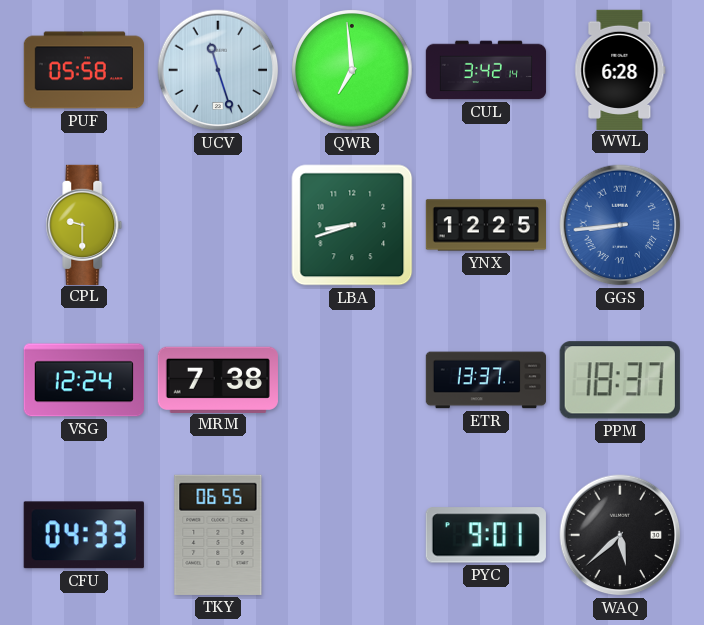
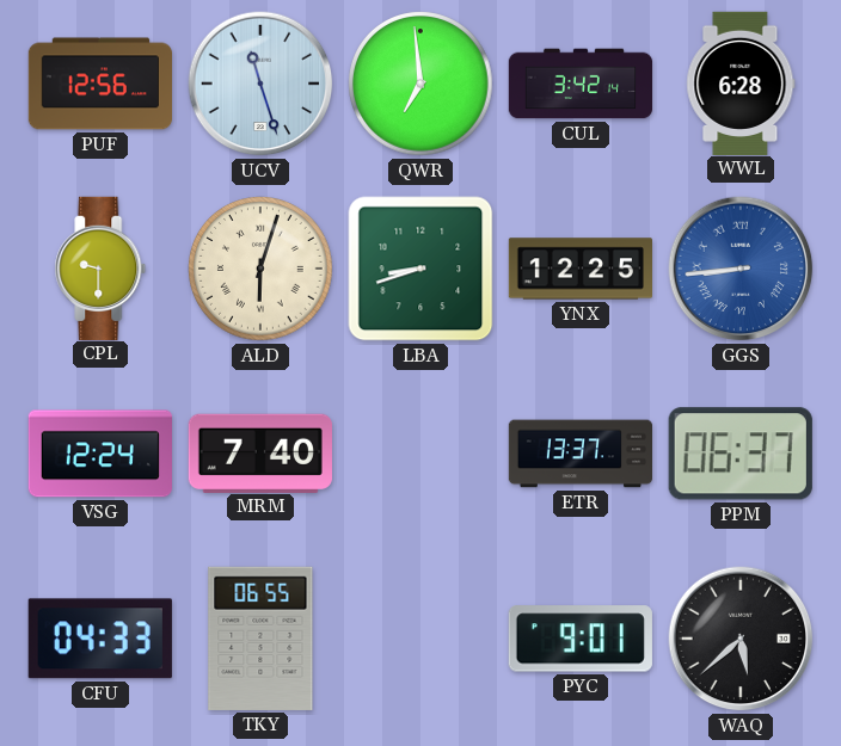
PUF: 05:58 -> 12:56 (99, 84)
ALD: none -> 6:03 (260, 269)
MRM: 7:38 -> 7:40 (260, 452)
PPM: 18:37 -> 06:37 (741, 454)
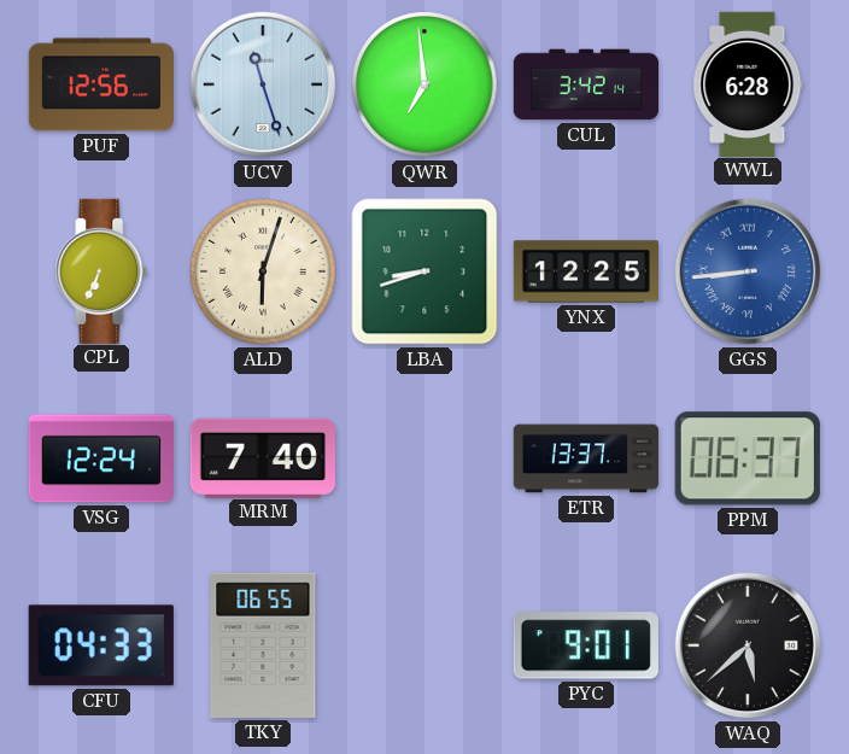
CPL: 9:30 -> 6:34 (101, 270)
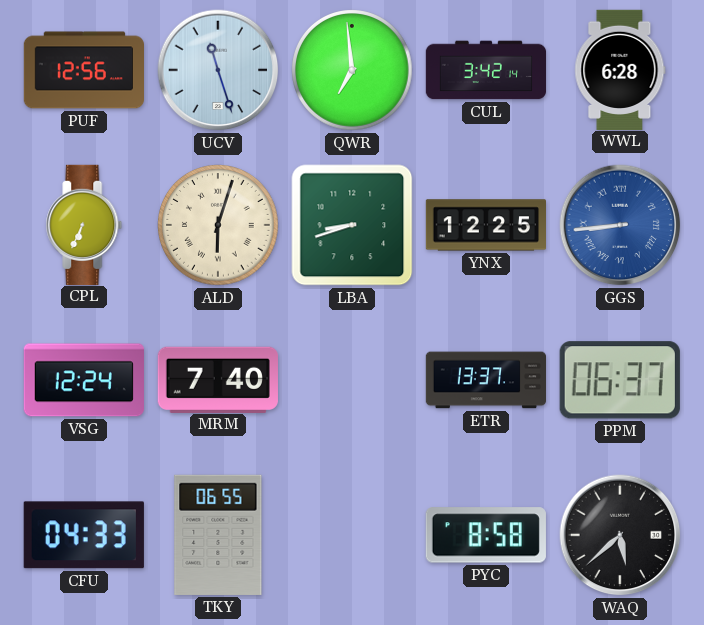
PYC: 9:01 -> 8:58 (486, 535)
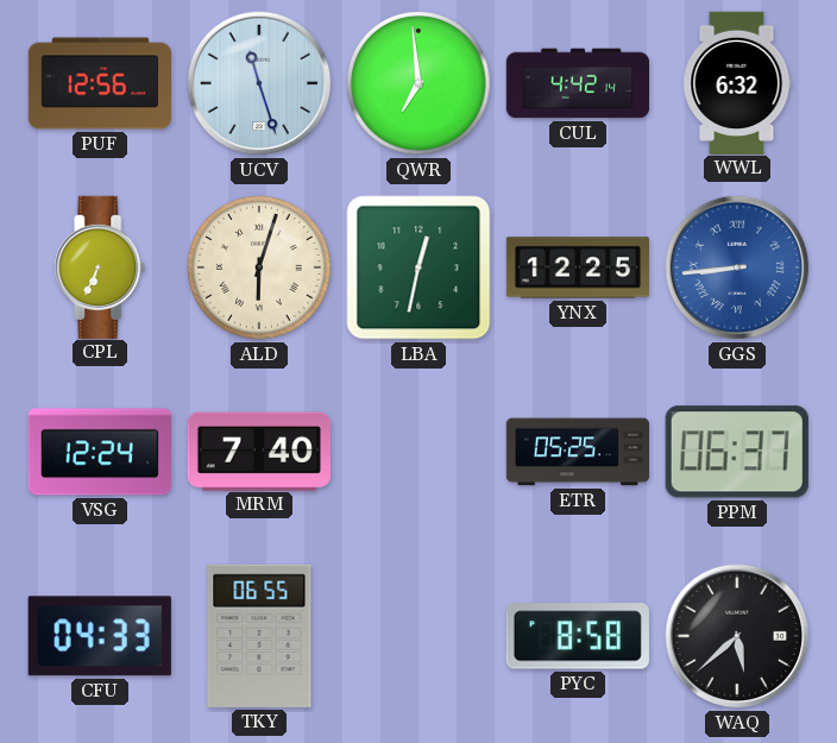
CUL: 3:42 -> 4:42 (578, 83)
WWL: 6:28 -> 6:32 (737, 82)
LBA: 8:42 -> 12:32 (418, 267)
ETR: 13:37 -> 05:25 (577, 452)
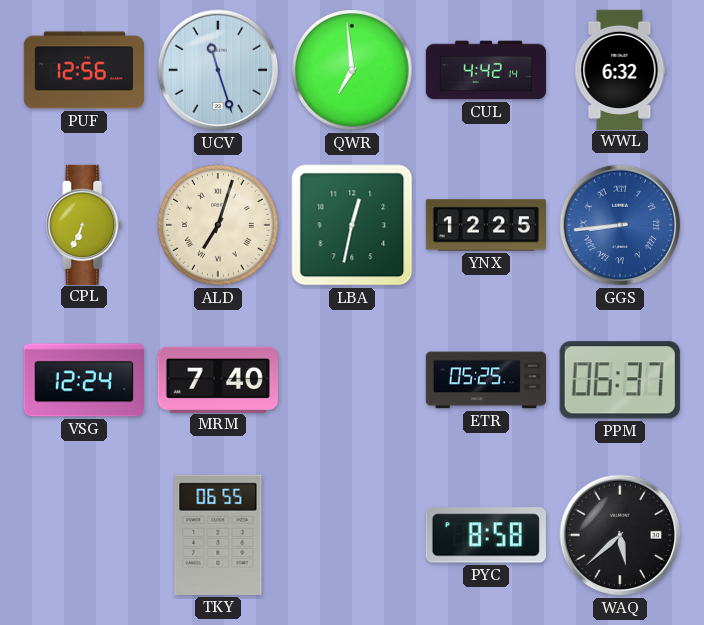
ALD: 6:03 -> 7:03 (218, 225)
CFU: 04:33 -> none (100, 636)
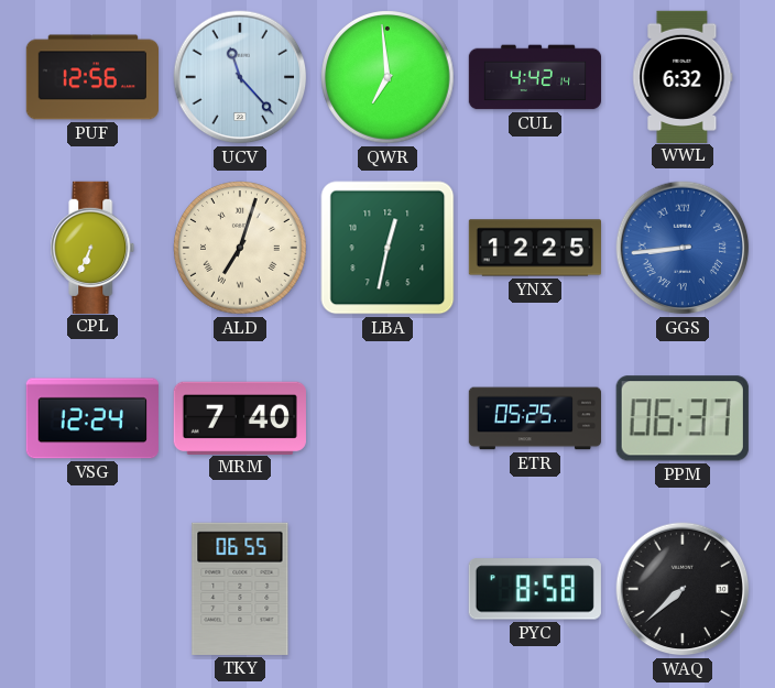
UCV: 11:27 -> 11:23 (240, 77)
WAQ: 5:38 -> 7:38 (683, 589)
